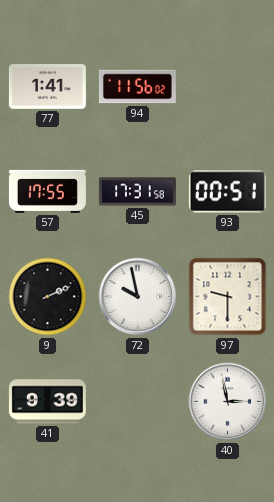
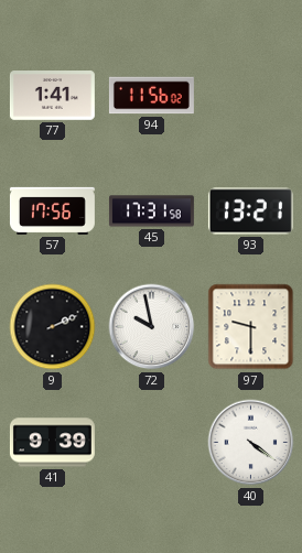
57: 17:55 -> 17:56 (52, 210)
93: 00:51 -> 13:21 (250, 212)
40: 2:58 -> 4:21 (251, 443)
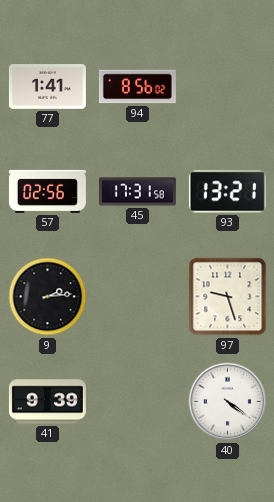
94: 11:56 -> 8:56 (137, 87)
57: 17:56 -> 02:56 (47, 191)
9: 2:11 -> 2:14 (48, 297)
72: 9:58 -> none (152, 327)
97: 9:30 -> 9:27 (228, 297)
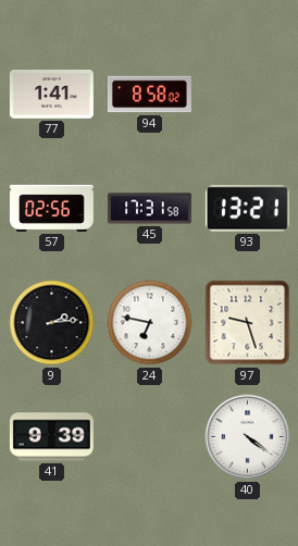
94: 8:56 -> 8:58 (149, 95)
24: none -> 6:47 (150, 323)
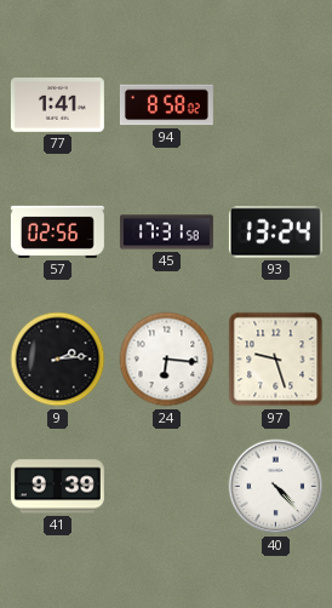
93: 13:21 -> 13:24 (275, 233)
24: 6:47 -> 6:16 (167, 360)
40: 4:21 -> 4:23 (276, 487)
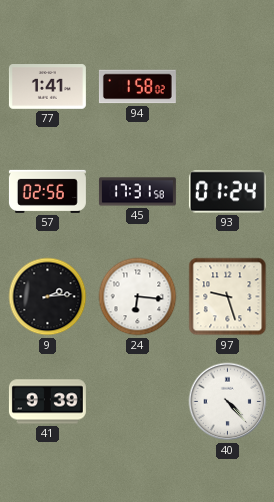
94: 8:58 -> 1:58 (137, 87)
93: 13:24 -> 01:24 (227, 192)
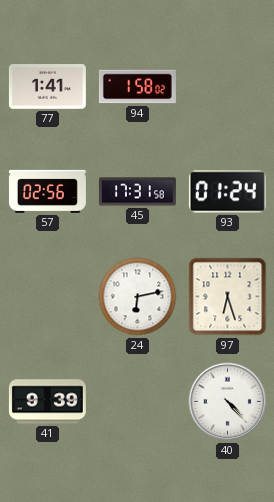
9: 2:14 -> none (48, 297)
24: 6:16 -> 6:13 (138, 297)
97: 9:27 -> 6:27 (228, 297)
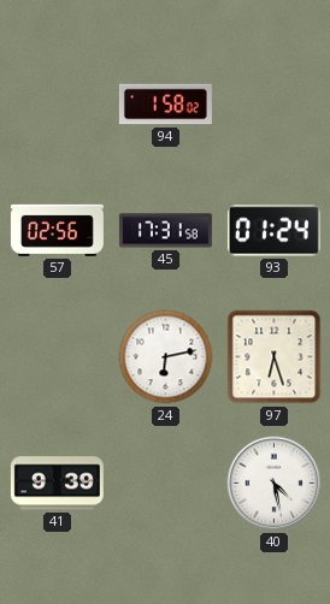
77: 1:41 -> none (47, 87)
40: 4:23 -> 4:28 (275, 484)
